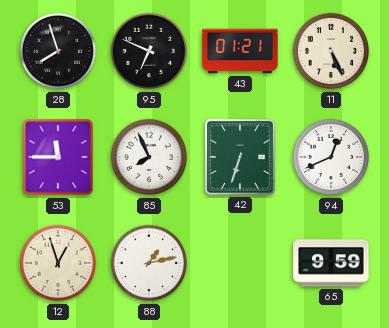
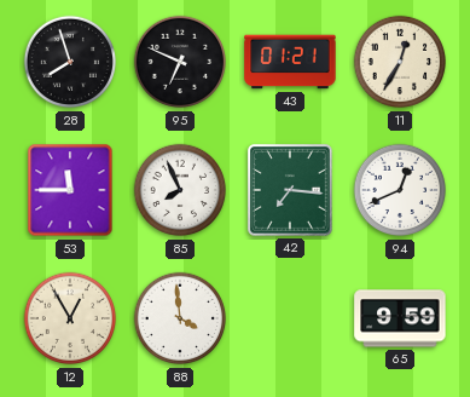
11: 5:26 -> 12:35 (400, 62)
42: 6:33 -> 7:16 (290, 190)
12: 12:57 -> 12:55 (70, 318)
88: 1:13 -> 3:59 (180, 318)
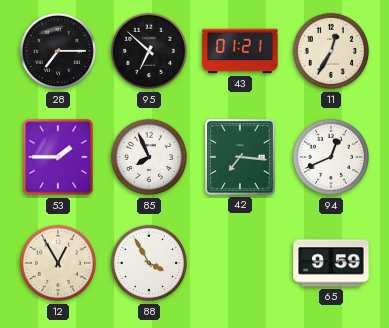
28: 7:57 -> 7:15 (58, 51)
95: 6:49 -> 6:52 (149, 51)
53: 11:45 -> 1:45 (58, 157)
88: 3:59 -> 3:55 (149, 263)
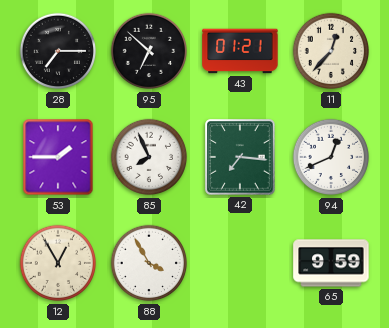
11: 12:35 -> 12:37 (331, 51)
